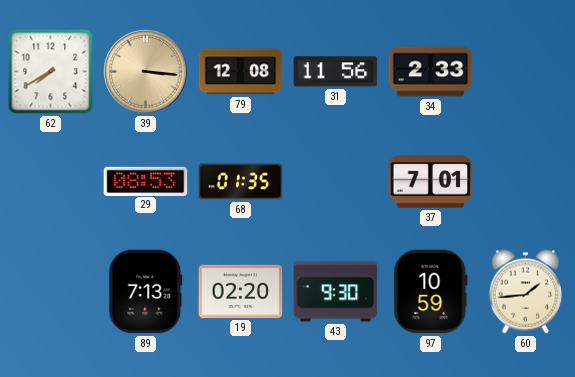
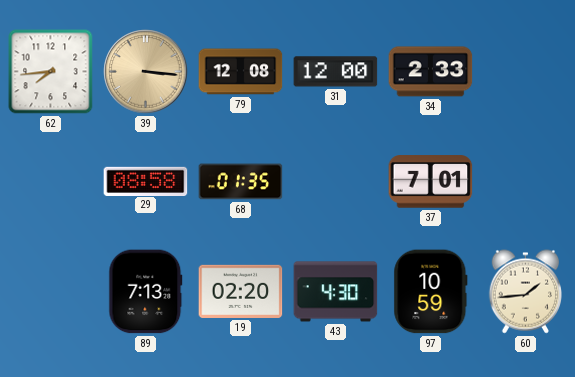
62: 7:40 -> 7:44 (51, 72)
31: 11:56 -> 12:00 (336, 72)
29: 08:53 -> 08:58 (146, 181)
43: 9:30 -> 4:30 (336, 292)
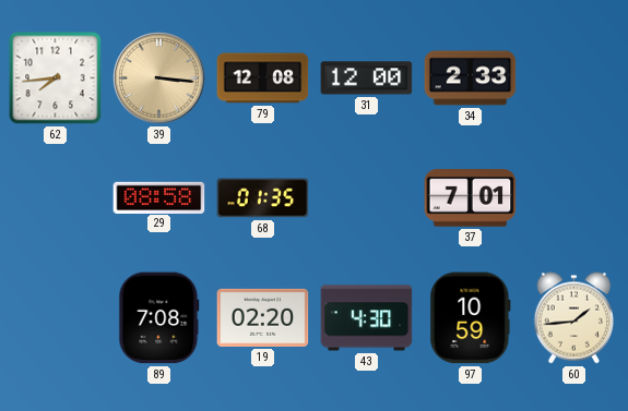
89: 7:13 -> 7:08 (159, 318)
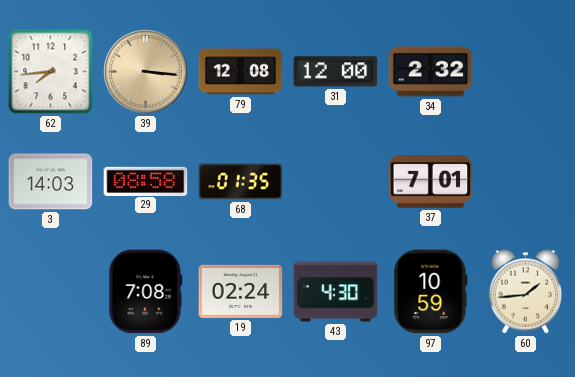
34: 2:33 -> 2:32 (431, 72)
3: none -> 14:03 (51, 182)
19: 02:20 -> 02:24 (241, 291)
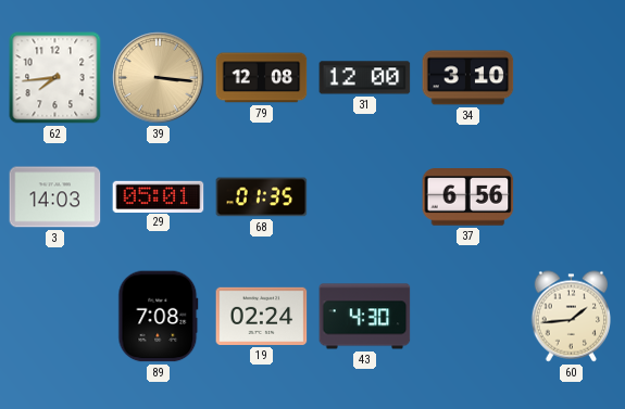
34: 2:32 -> 3:10 (468, 78)
29: 08:58 -> 05:01 (159, 196)
37: 7:01 -> 6:56 (468, 197)
97: 10:59 -> none (431, 292)
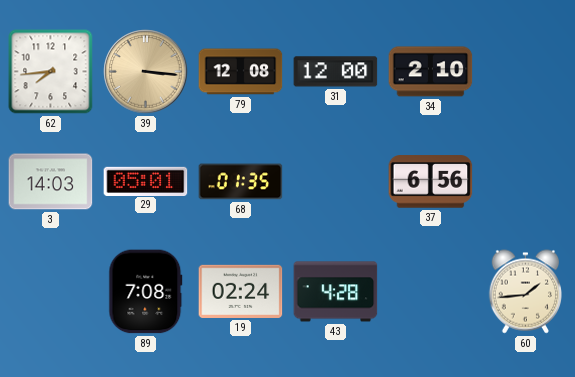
34: 3:10 -> 2:10 (431, 72)
43: 4:30 -> 4:28 (336, 292)
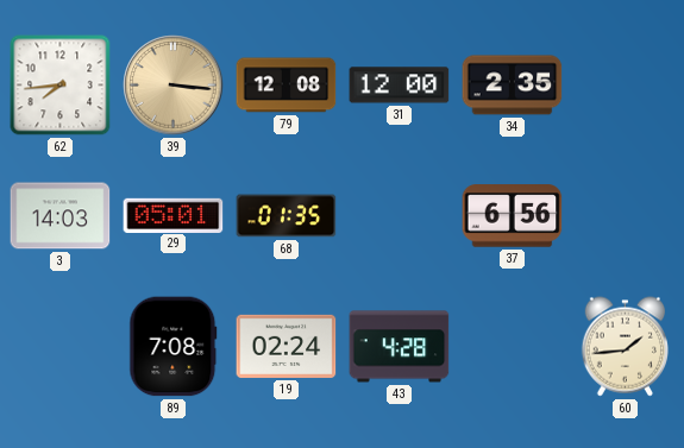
34: 2:10 -> 2:35 (513, 86)
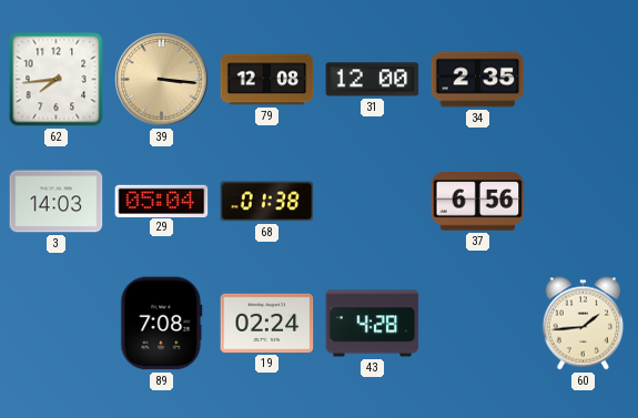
29: 05:01 -> 05:04 (162, 201)
68: 01:35 -> 01:38 (267, 202)
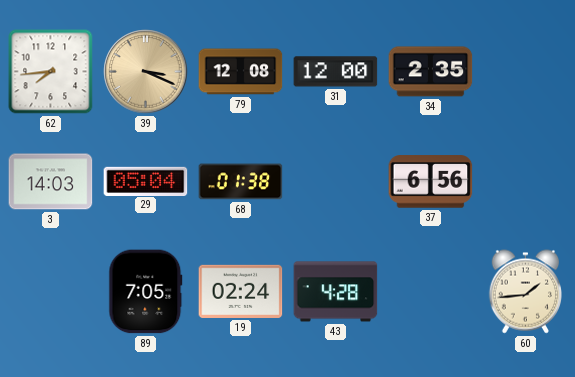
39: 3:16 -> 3:19 (146, 72)
89: 7:08 -> 7:05 (146, 292)
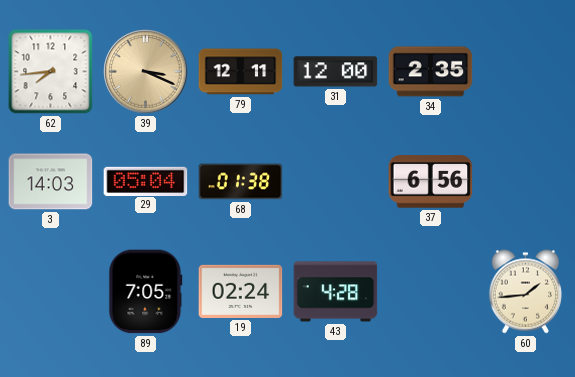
79: 12:08 -> 12:11 (241, 72)
